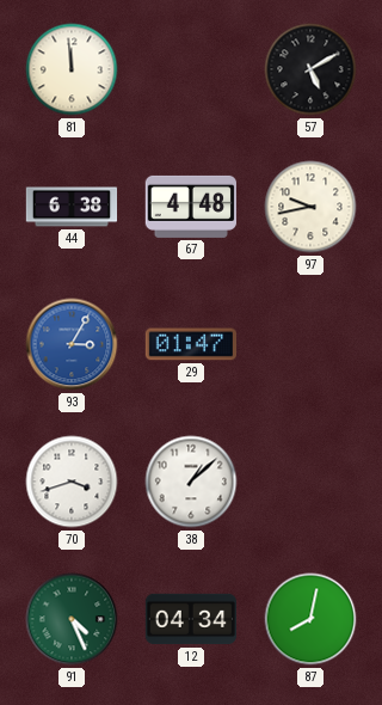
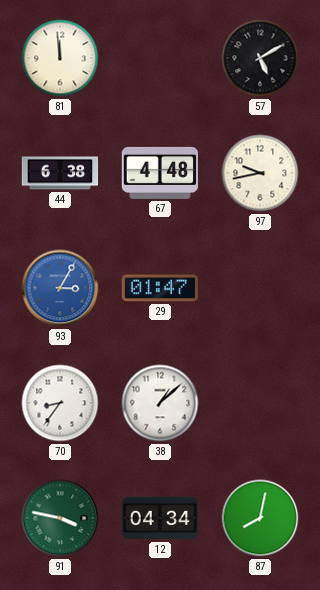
70: 3:42 -> 8:36 (60, 403)
91: 4:26 -> 3:47 (60, 518)
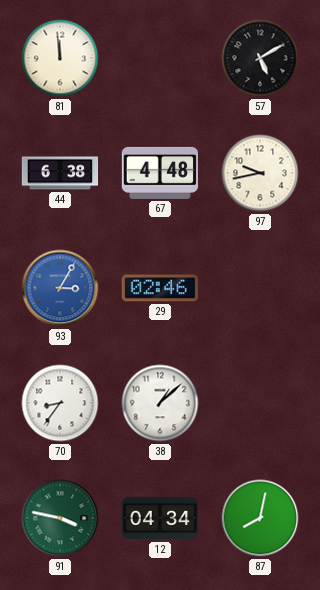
29: 01:47 -> 02:46 (159, 288)
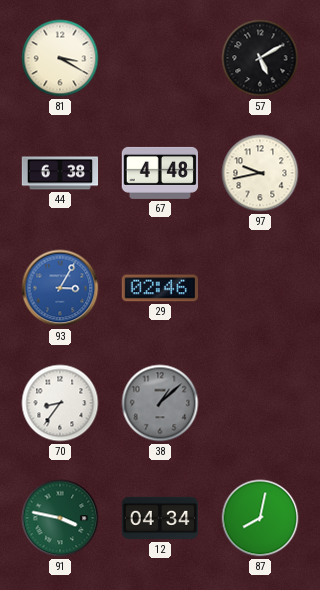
81: 11:59 -> 3:20 (60, 58)
38 dial: white -> grey (160, 403)
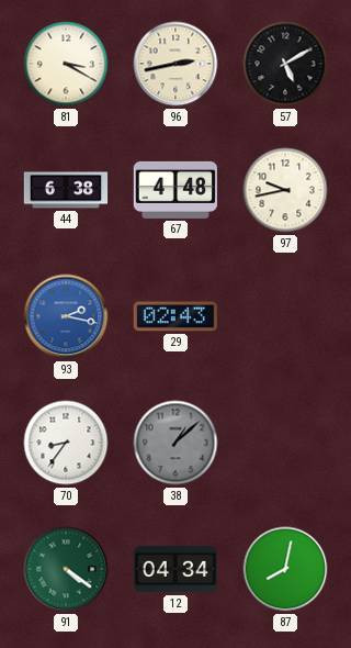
96: none -> 2:43 (175, 64)
93: 3:05 -> 2:17 (66, 316)
29: 02:46 -> 02:43 (174, 316)
91: 3:47 -> 4:21 (66, 569)
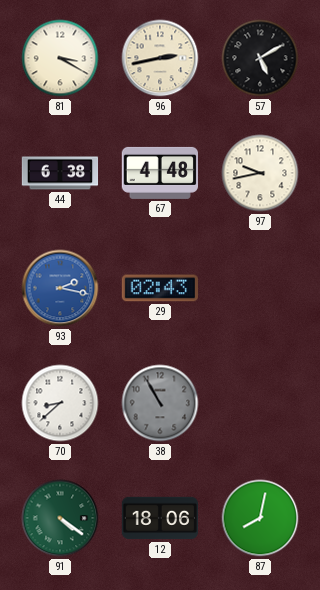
70: 8:36 -> 8:38 (60, 403)
38: 1:08 -> 10:55 (160, 403)
12: 04:34 -> 18:06 (160, 518)
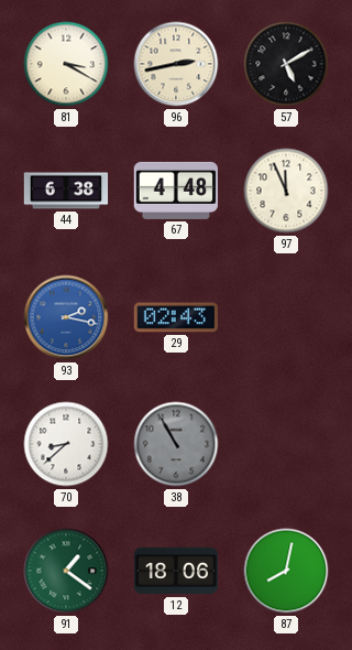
97: 9:43 -> 11:56 (286, 191)
91: 4:21 -> 1:21 (66, 571)
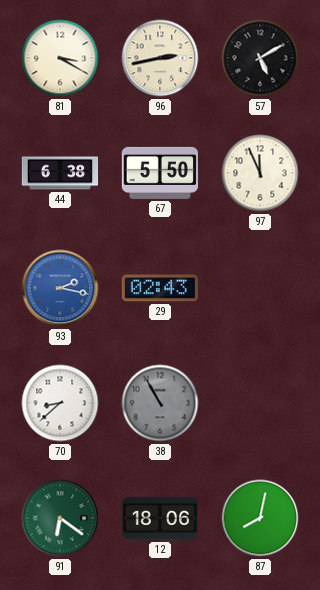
67: 4:48 -> 5:50 (159, 173)
91: 1:21 -> 6:21 (60, 518)
